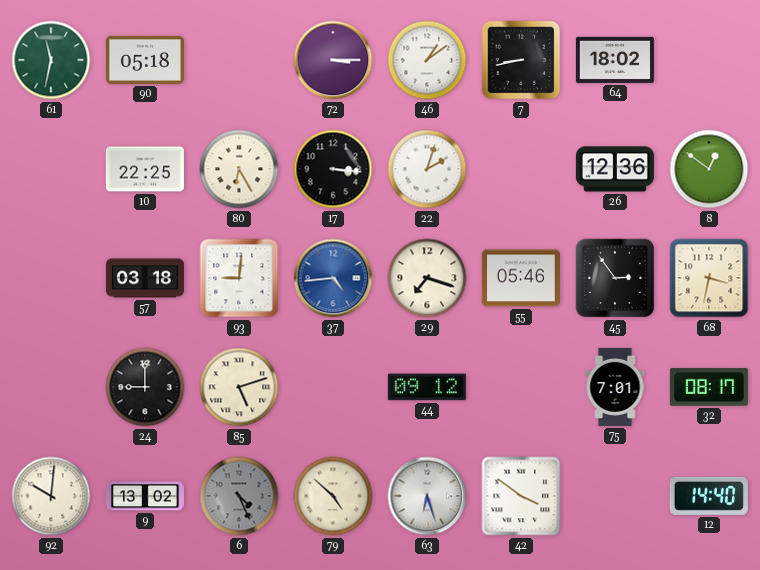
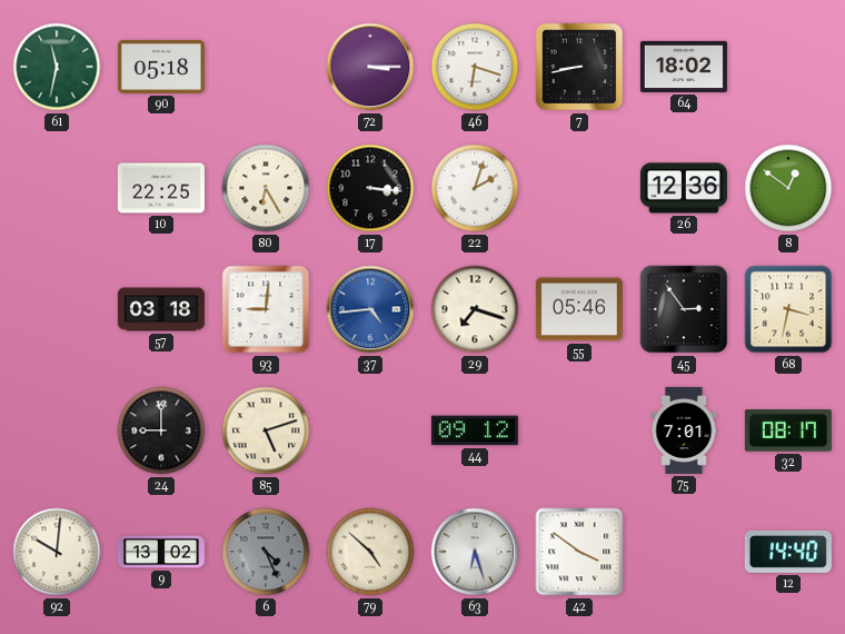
46: 1:09 -> 6:18 (475, 67)
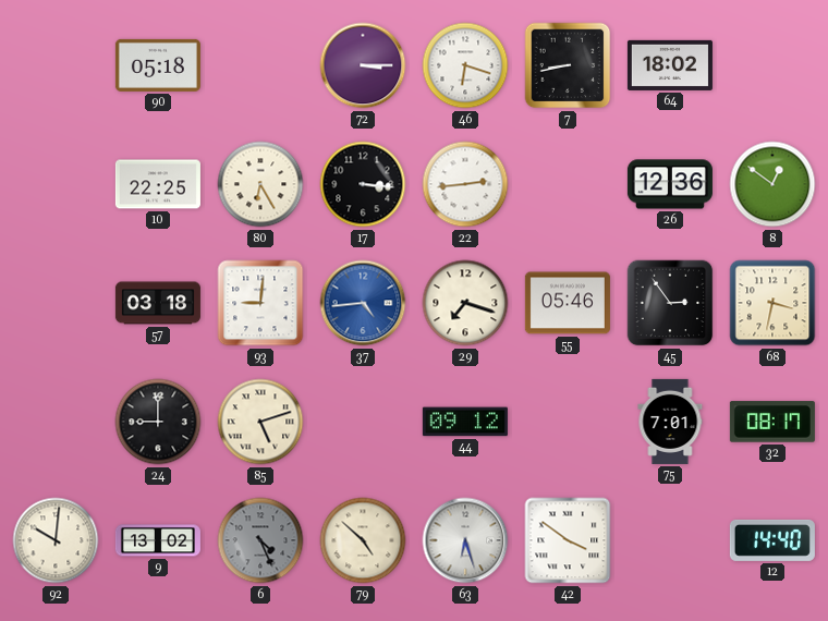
61: 11:32 -> none (57, 67)
22: 2:03 -> 2:44 (465, 184)
